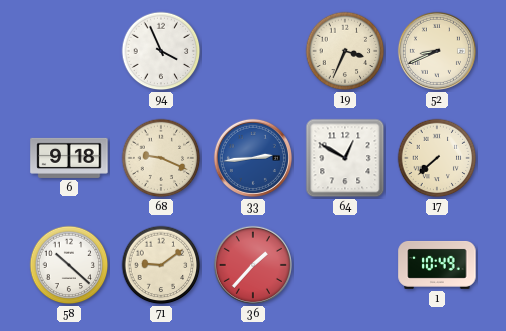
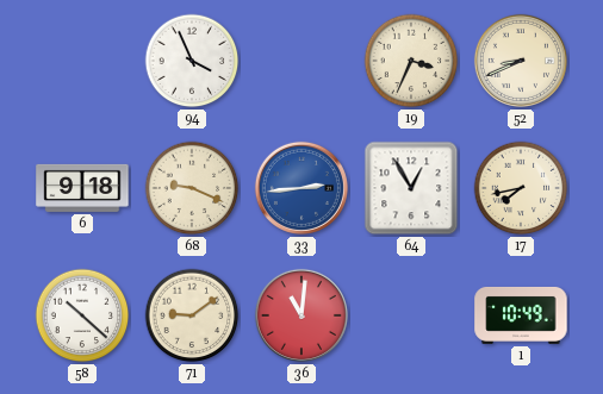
64: 12:50 -> 12:55 (411, 188)
17: 7:38 -> 7:43 (521, 188)
36: 1:37 -> 11:01 (301, 315)
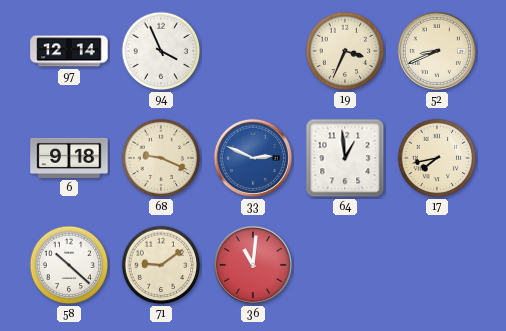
97: none -> 12:14 (69, 51)
33: 2:44 -> 2:49 (253, 158)
64: 12:55 -> 12:59 (345, 158)
1: 10:49 -> none (521, 315)
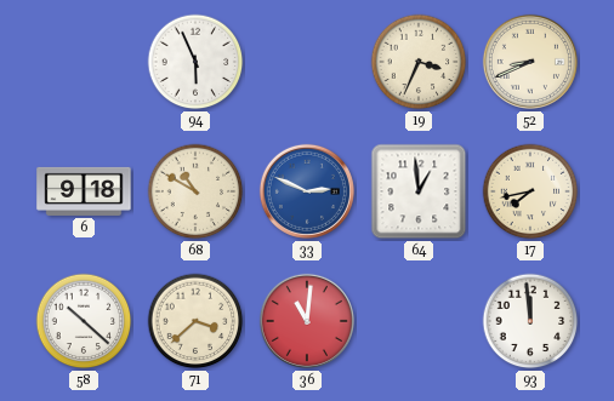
97: 12:14 -> none (69, 51)
94: 3:56 -> 5:56 (195, 62)
68: 9:19 -> 10:50 (195, 191)
71: 9:09 -> 3:38 (195, 321)
93: none -> 11:59 (530, 321)
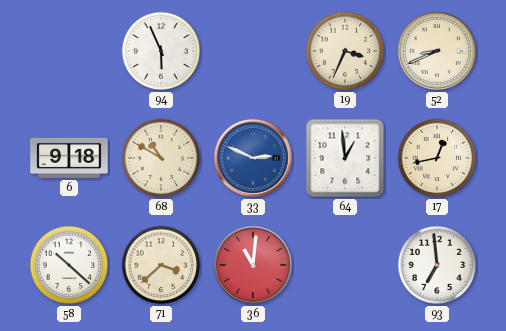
17: 7:43 -> 12:43 (437, 158)
93: 11:59 -> 6:59 (437, 265)
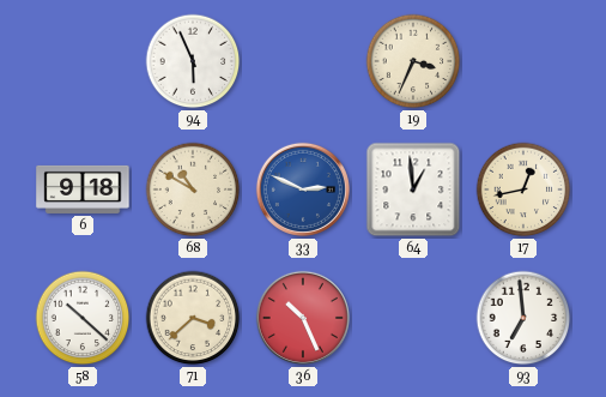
52: 8:41 -> none (437, 51)
36: 11:01 -> 10:26 (303, 318)
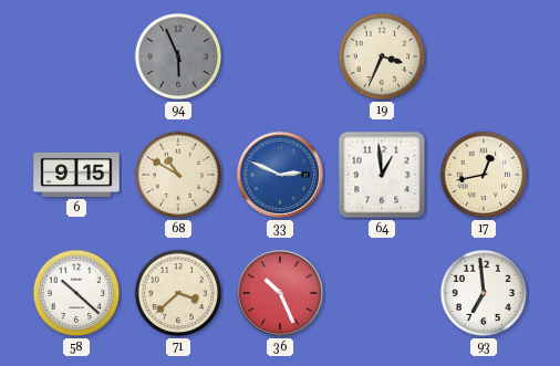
94 dial: white -> grey (178, 56)
6: 9:18 -> 9:15 (76, 175)
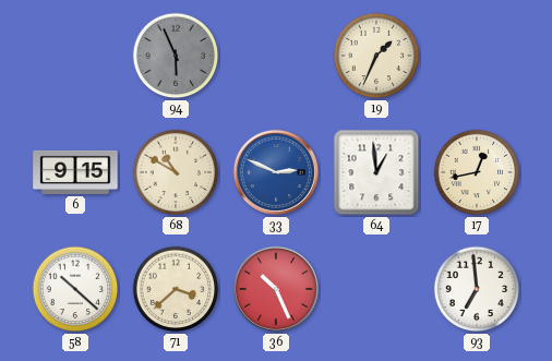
19: 3:34 -> 1:34 (376, 56)
